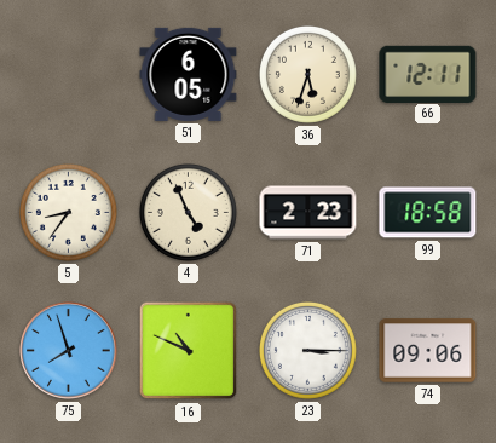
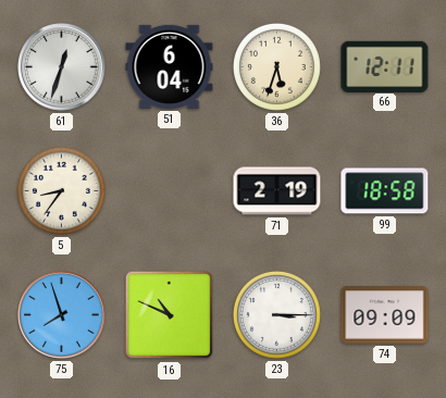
61: none -> 12:33 (62, 67)
51: 6:05 -> 6:04 (170, 66)
4: 4:56 -> none (188, 212)
71: 2:23 -> 2:19 (277, 191)
74: 09:06 -> 09:09 (385, 315)
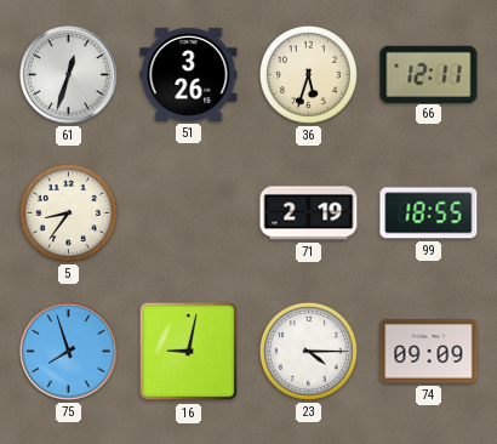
51: 6:04 -> 3:26 (189, 74)
99: 18:58 -> 18:55 (429, 214)
16: 10:49 -> 9:02 (189, 352)
23: 3:15 -> 4:15 (308, 351)
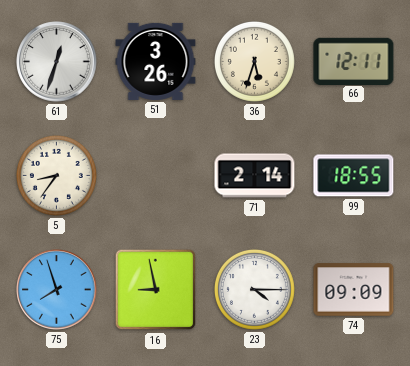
71: 2:19 -> 2:14 (255, 176)
16: 9:02 -> 8:58 (156, 290)
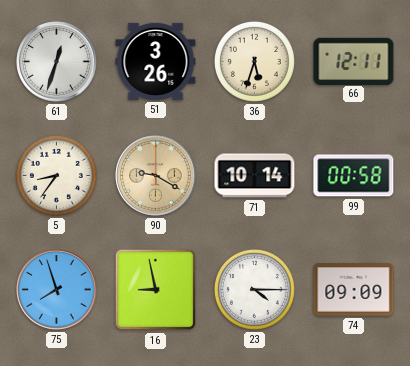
90: none -> 9:20 (156, 176)
71: 2:14 -> 10:14 (255, 176)
99: 18:55 -> 00:58 (354, 176)
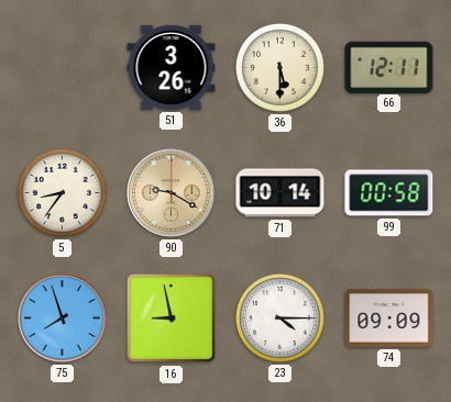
61: 12:33 -> none (57, 62)
36: 5:33 -> 5:30 (279, 67)
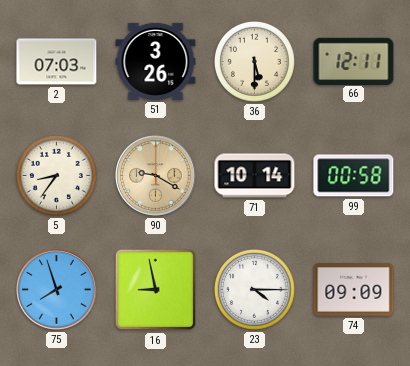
2: none -> 07:03 (57, 62)
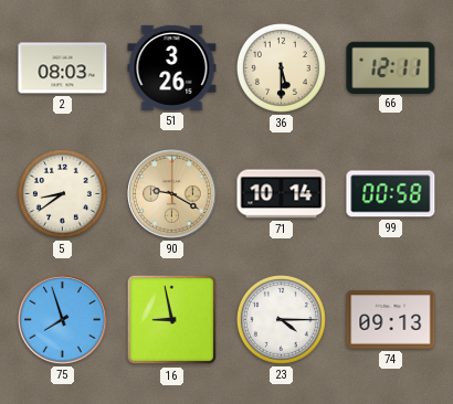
2: 07:03 -> 08:03 (63, 68)
5: 8:36 -> 8:39 (62, 193)
74: 09:09 -> 09:13 (391, 320)
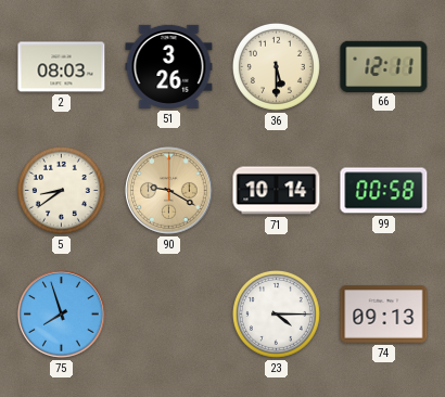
16: 8:58 -> none (172, 320)
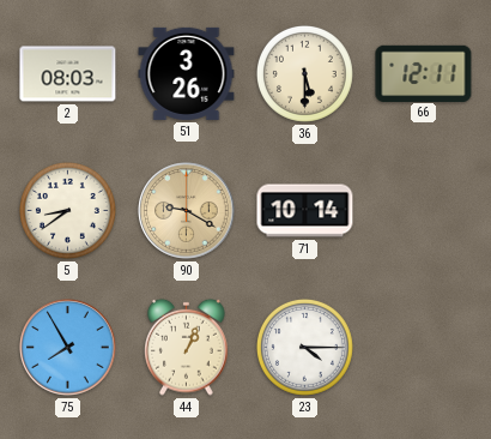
99: 00:58 -> none (384, 191)
75: 7:57 -> 7:55 (68, 348)
44: none -> 1:04 (187, 347)
74: 09:13 -> none (384, 315)
